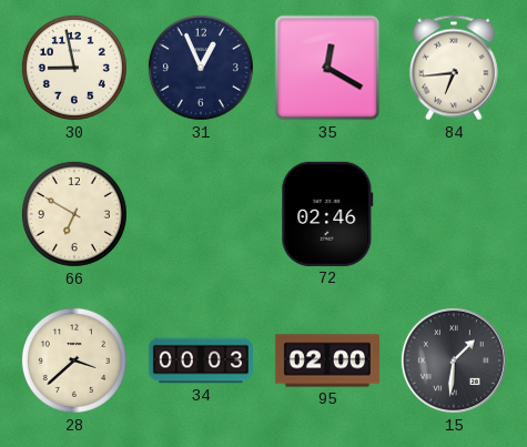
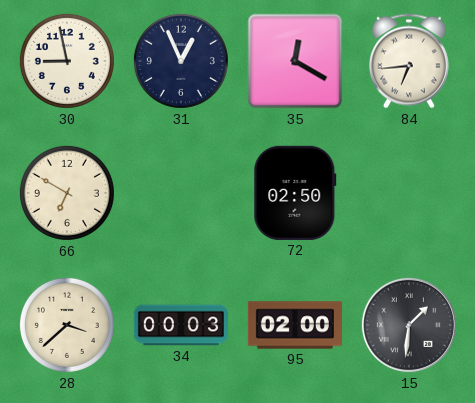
72: 02:46 -> 02:50 (295, 193)
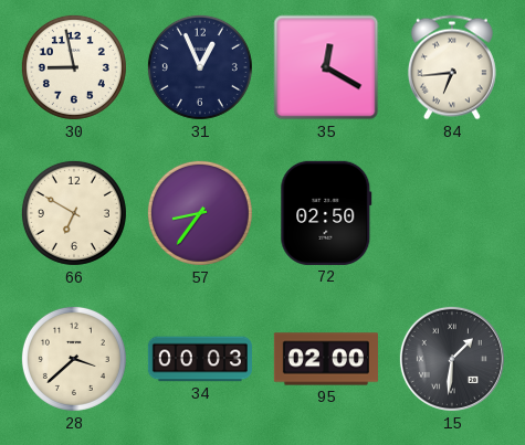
57: none -> 8:36 (200, 213)
